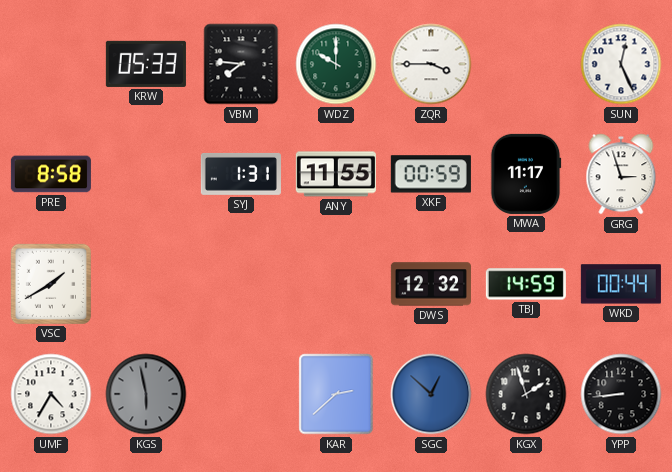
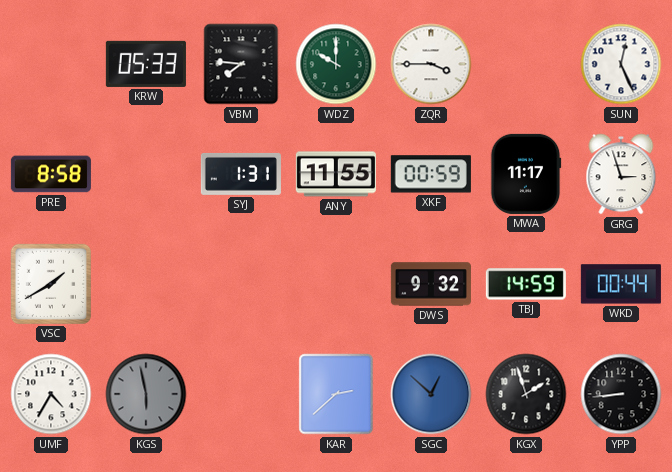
DWS: 12:32 -> 9:32 (431, 284)
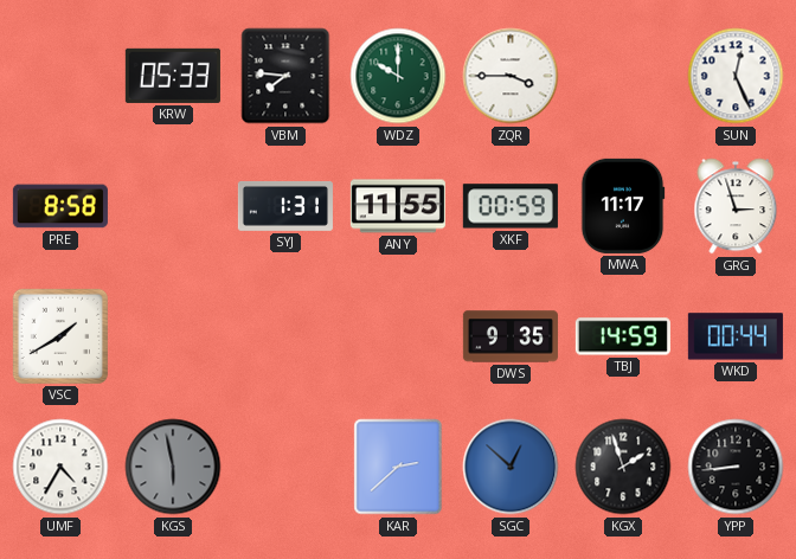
DWS: 9:32 -> 9:35 (511, 336)
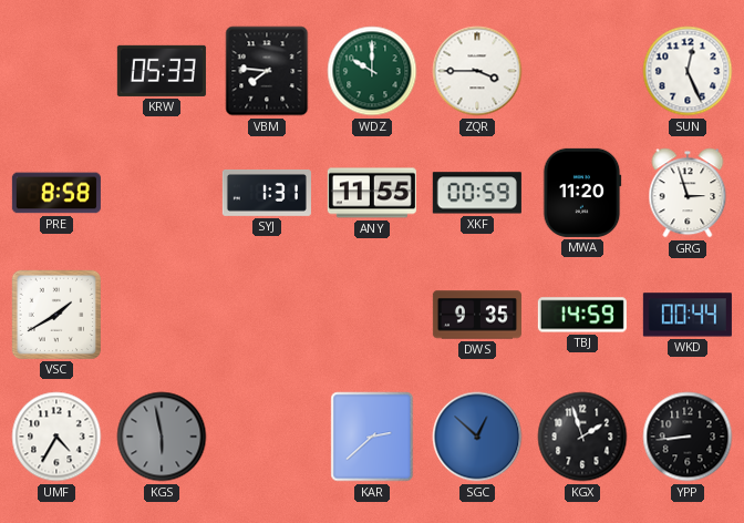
MWA: 11:17 -> 11:20 (582, 193)
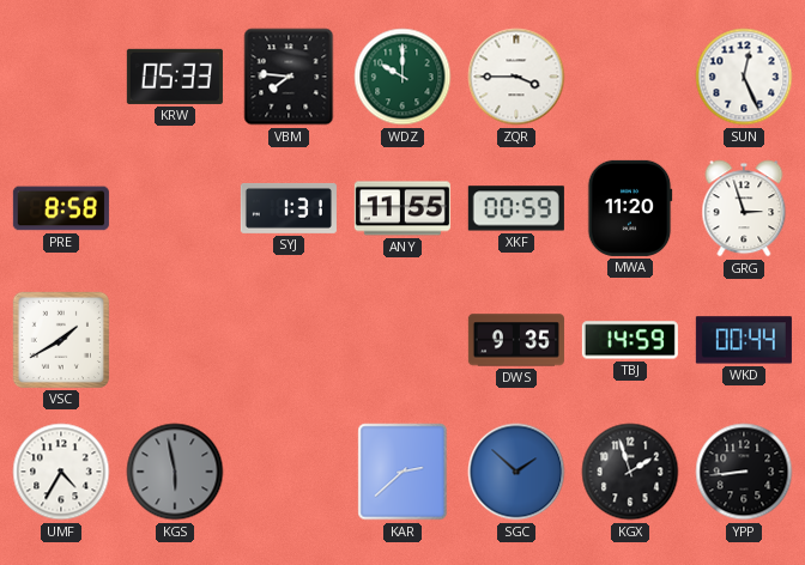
SGC: 12:52 -> 1:52 (516, 472)
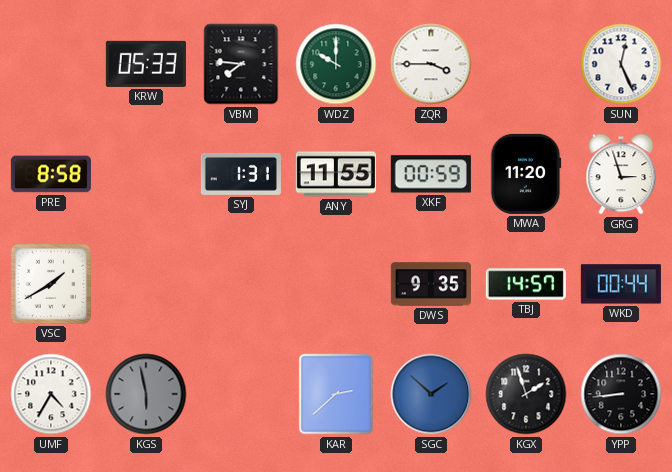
TBJ: 14:59 -> 14:57 (526, 284)
